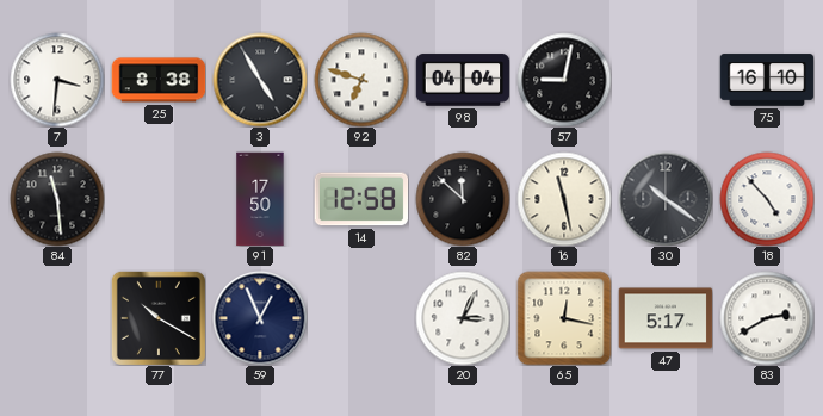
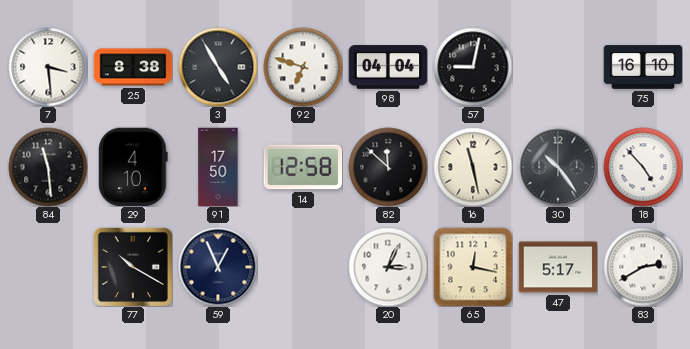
7: 3:31 -> 3:29 (48, 67)
29: none -> 4:10 (133, 167)
30: 10:21 -> 10:24 (558, 167)
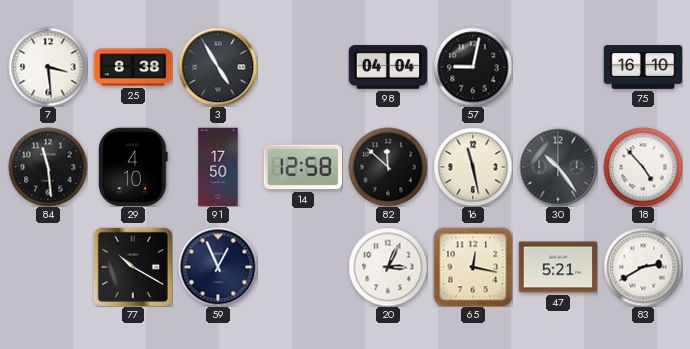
92: 6:48 -> none (303, 67)
47: 5:17 -> 5:21 (558, 267)
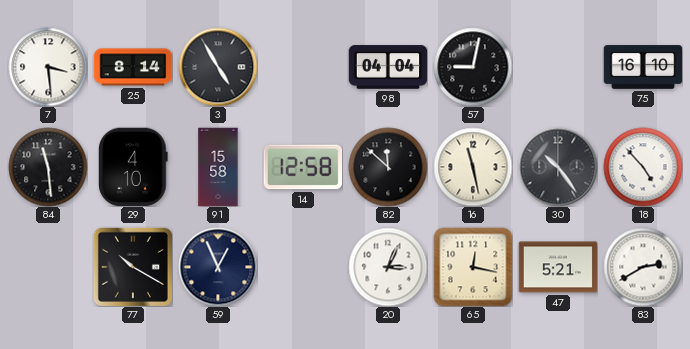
25: 8:38 -> 8:14 (133, 67)
91: 17:50 -> 15:58 (218, 167)
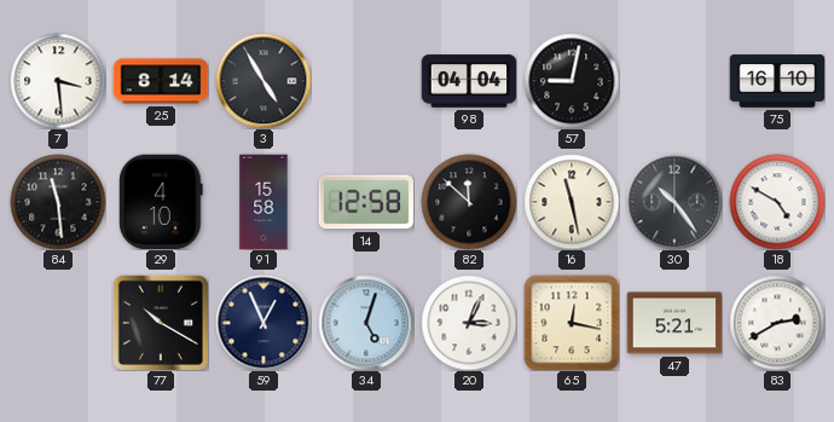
18: 4:53 -> 4:50 (777, 202)
34: none -> 5:03 (366, 323)
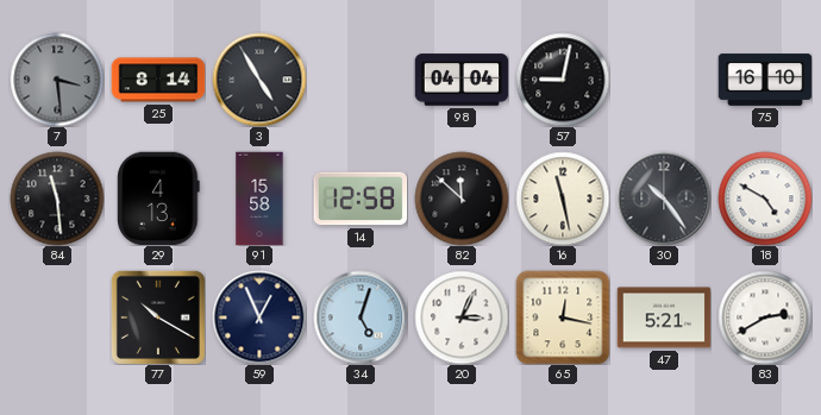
7 dial: white -> grey (57, 80)
29: 4:10 -> 4:13 (158, 199)
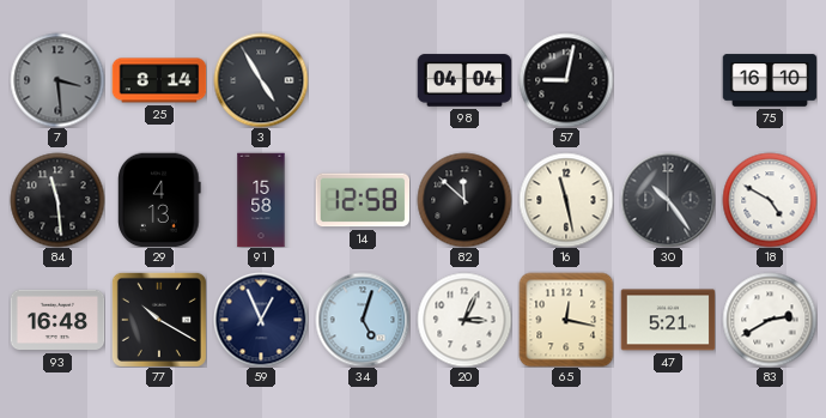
93: none -> 16:48 (57, 320)
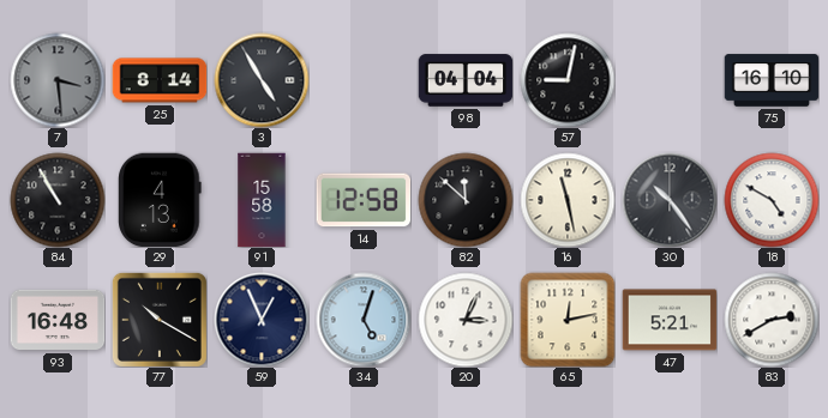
84: 11:29 -> 10:55 (58, 200)
65: 12:17 -> 12:13 (568, 320)
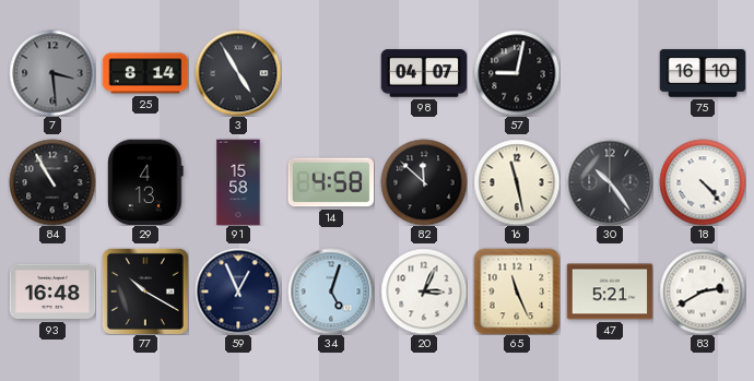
98: 04:04 -> 04:07 (424, 73)
14: 12:58 -> 4:58 (331, 182)
18: 4:50 -> 4:23 (703, 182)
65: 12:13 -> 11:26 (517, 291)
